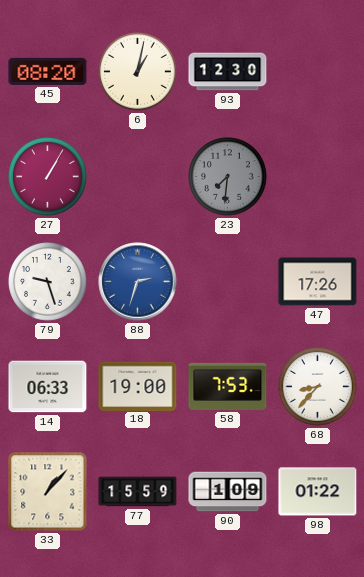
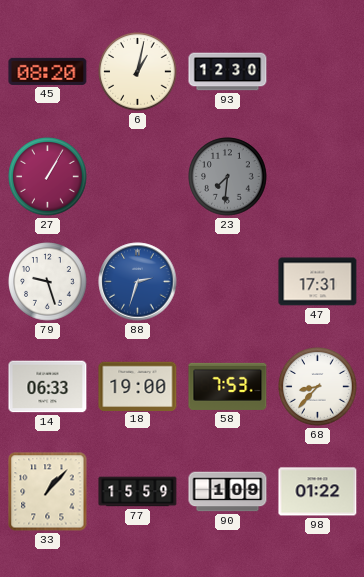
47: 17:26 -> 17:31 (318, 282)
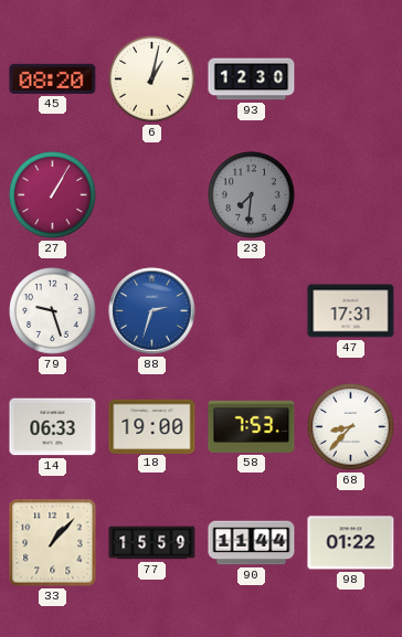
90: 1:09 -> 11:44 (252, 543)
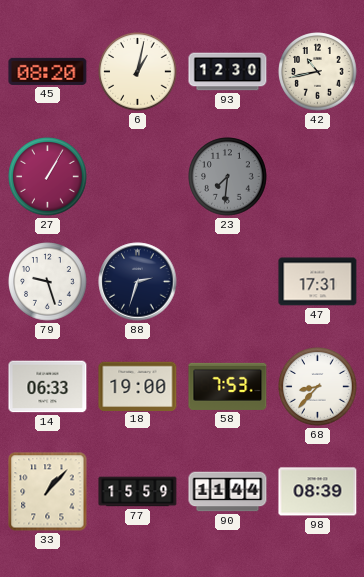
42: none -> 10:43 (318, 72)
88 dial: blue -> navy (138, 282)
98: 01:22 -> 08:39 (318, 492)
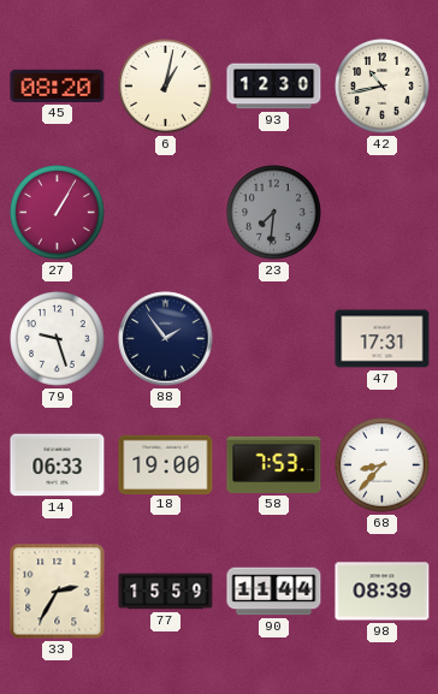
88: 2:33 -> 1:54 (166, 339)
33: 1:07 -> 2:35 (58, 592)
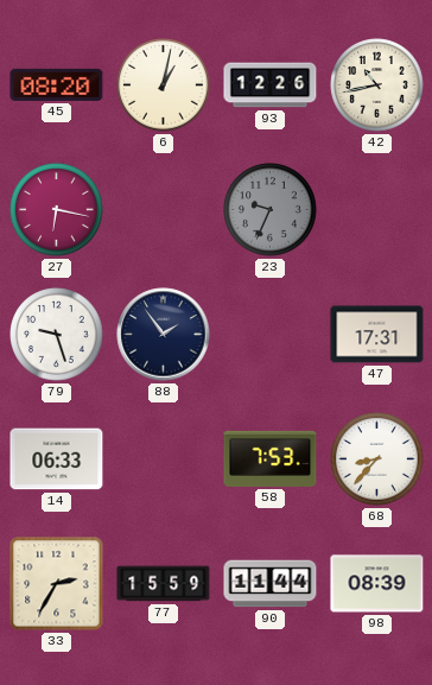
93: 12:30 -> 12:26 (271, 85)
27: 1:05 -> 6:17 (57, 210)
23: 7:31 -> 9:34 (271, 210)
18: 19:00 -> none (166, 464)
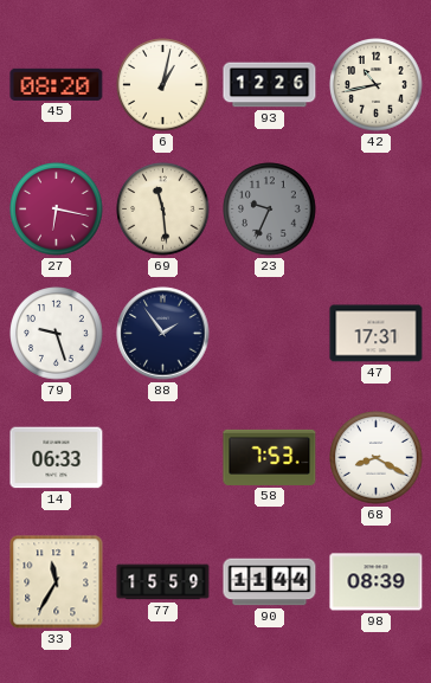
69: none -> 11:29 (163, 210)
68: 8:37 -> 8:20 (377, 458)
33: 2:35 -> 11:35 (57, 582)
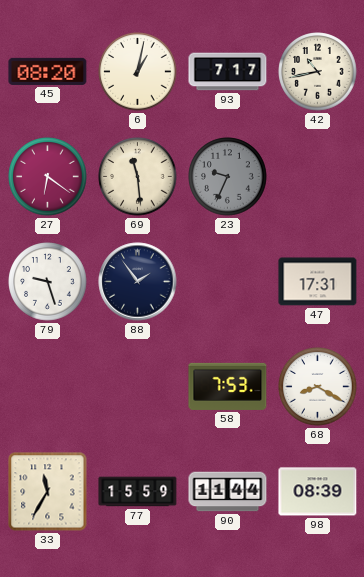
93: 12:26 -> 7:17 (228, 72)
27: 6:17 -> 6:21 (48, 177)
14: 06:33 -> none (57, 458)
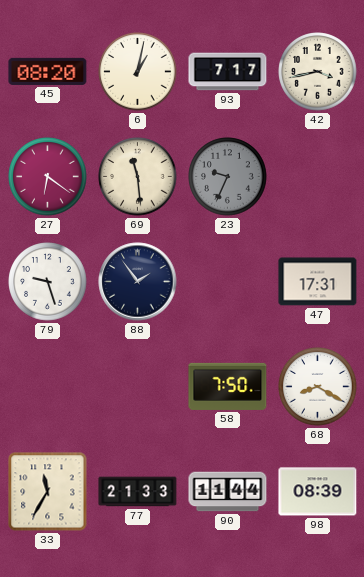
42: 10:43 -> 3:43 (318, 72)
58: 7:53 -> 7:50 (228, 386)
77: 15:59 -> 21:33 (138, 492)
